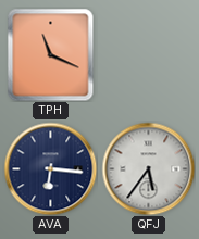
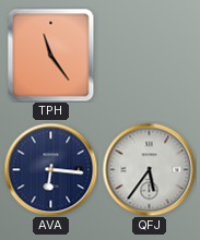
TPH: 11:19 -> 11:24 (51, 55)
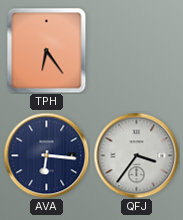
TPH: 11:24 -> 6:24 (47, 50)
QFJ: 5:36 -> 3:36 (136, 155)
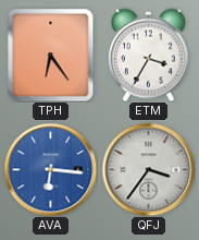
ETM: none -> 3:35 (148, 55)
AVA dial: navy -> blue (50, 169)
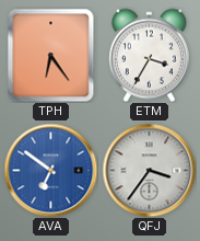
AVA: 6:16 -> 6:51 (50, 170)
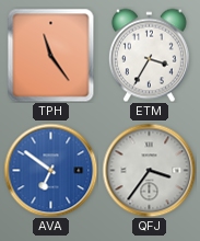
TPH: 6:24 -> 11:24 (51, 55)
